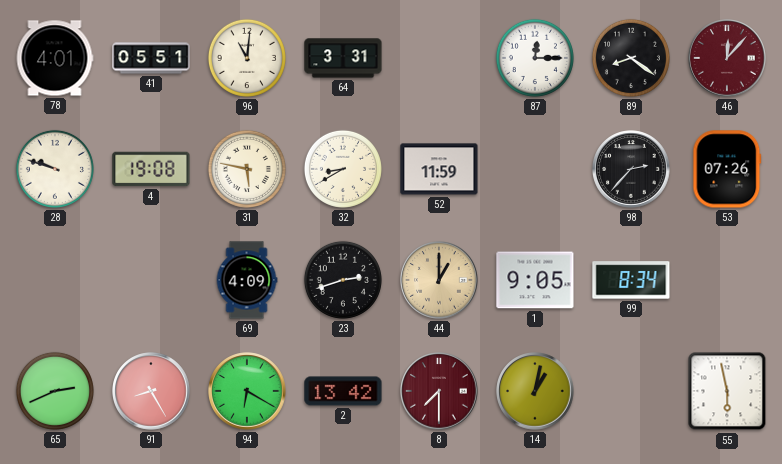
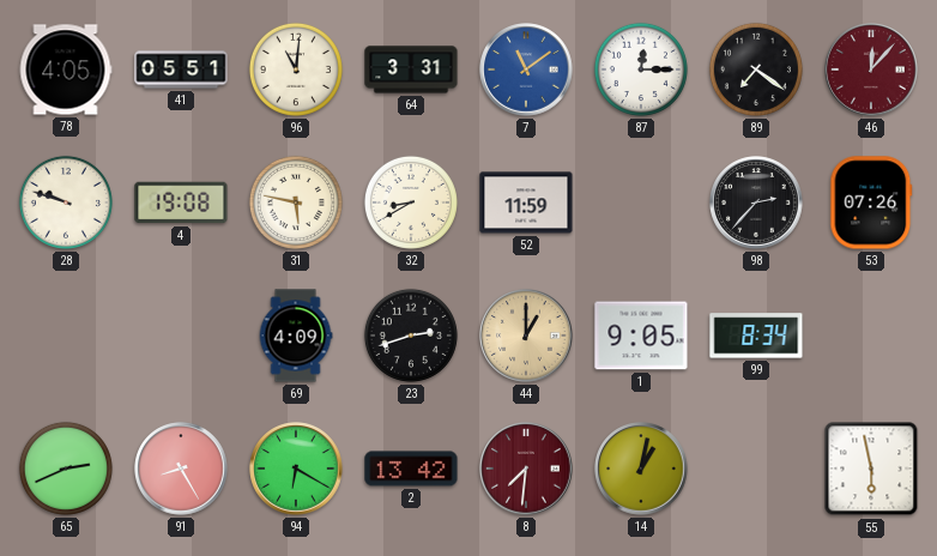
78: 4:01 -> 4:05 (66, 69)
7: none -> 11:09 (526, 69)
89: 8:21 -> 7:21 (756, 69)
8: 7:30 -> 7:31 (526, 469)
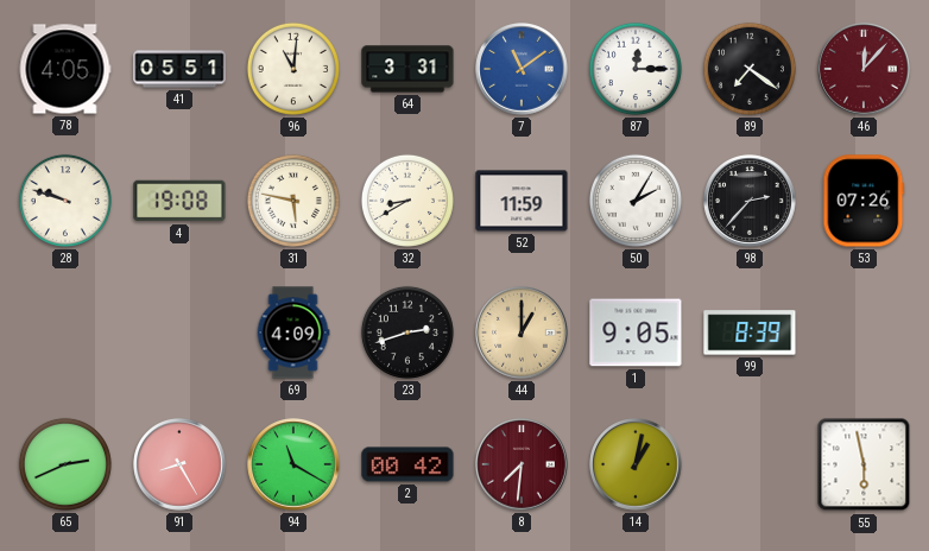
50: none -> 2:05 (636, 201)
99: 8:34 -> 8:39 (750, 332)
94: 6:20 -> 11:20 (293, 464)
2: 13:42 -> 00:42 (407, 464)
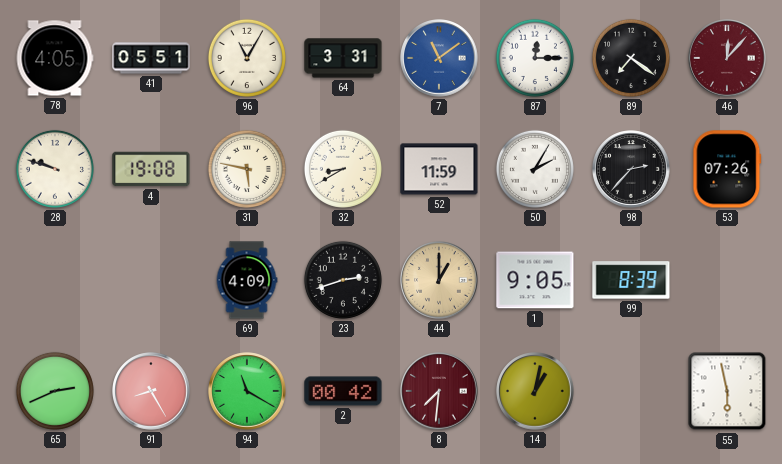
96: 11:01 -> 11:05 (247, 58)
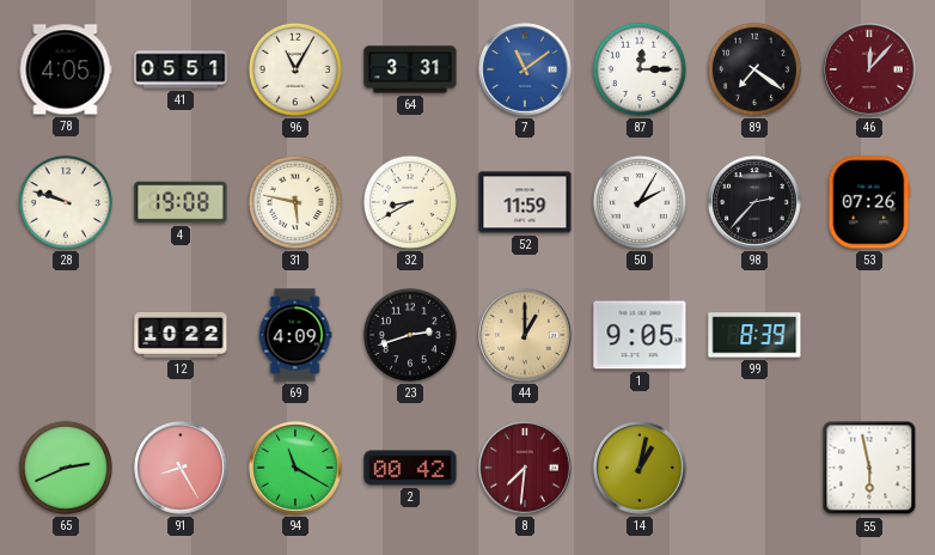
12: none -> 10:22 (181, 335)
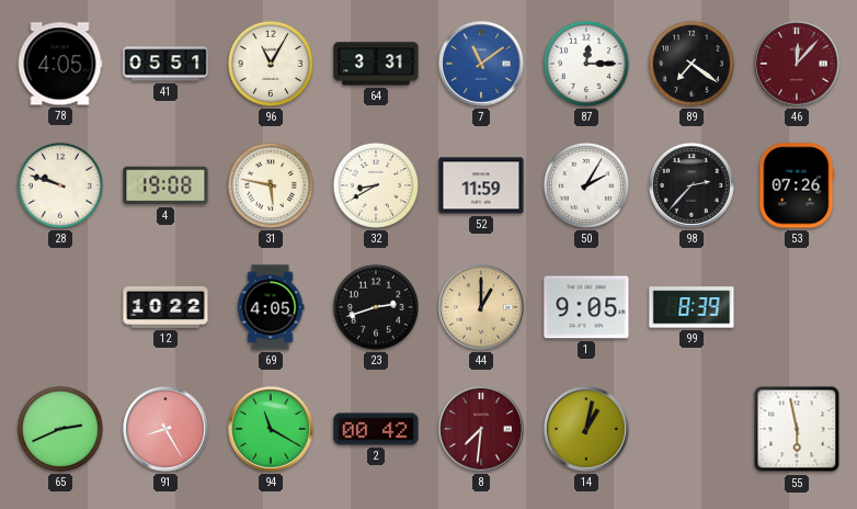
69: 4:09 -> 4:05 (271, 307)
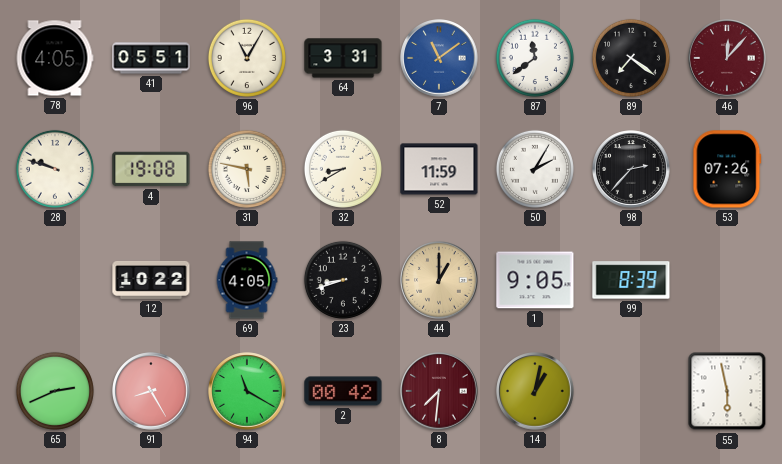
87: 12:15 -> 11:39 (535, 58)
23: 2:42 -> 8:42 (343, 280)
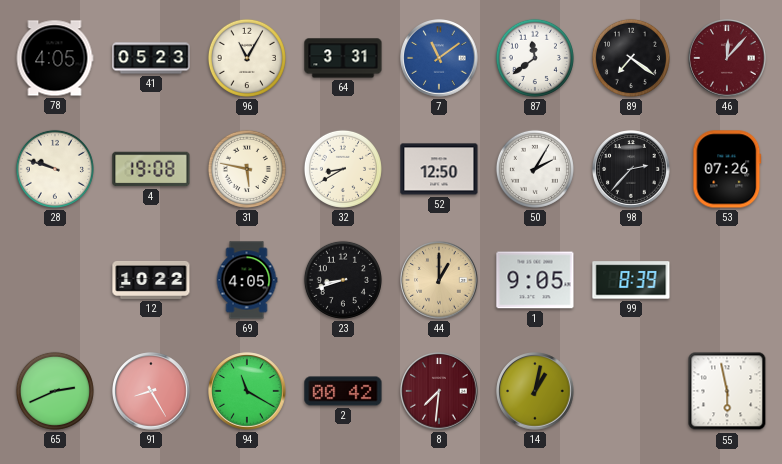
41: 05:51 -> 05:23 (151, 58)
52: 11:59 -> 12:50 (439, 169)
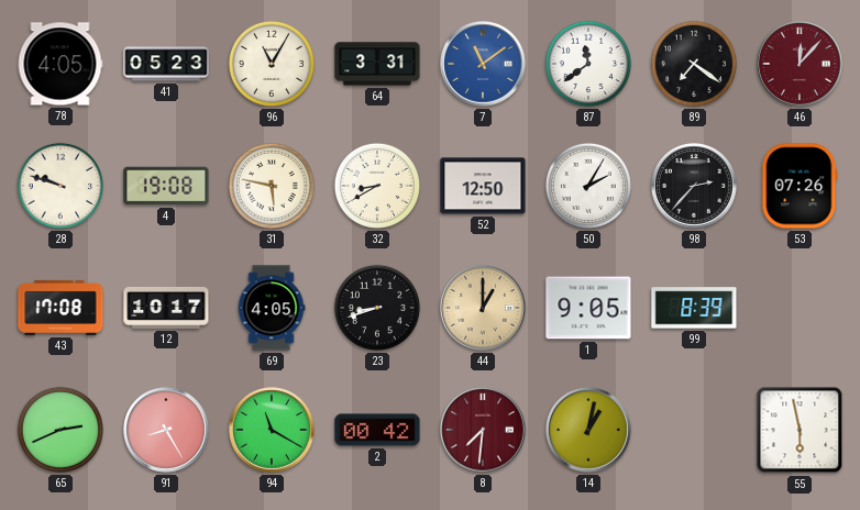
43: none -> 17:08 (60, 308)
12: 10:22 -> 10:17 (166, 308)
